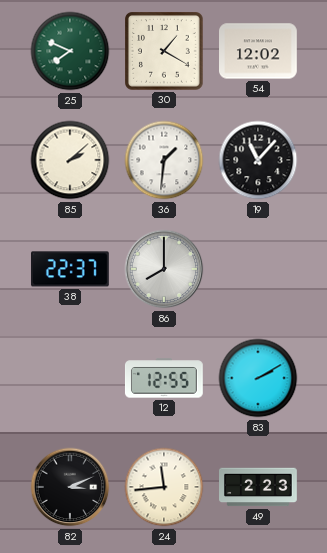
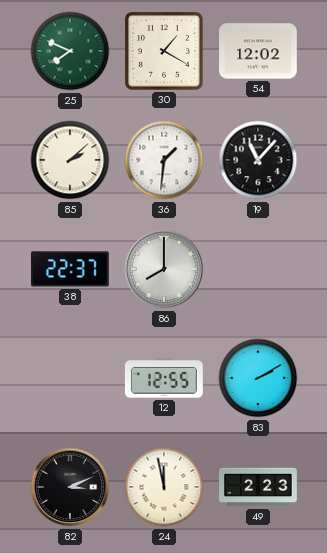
24: 11:44 -> 11:58 (164, 487)
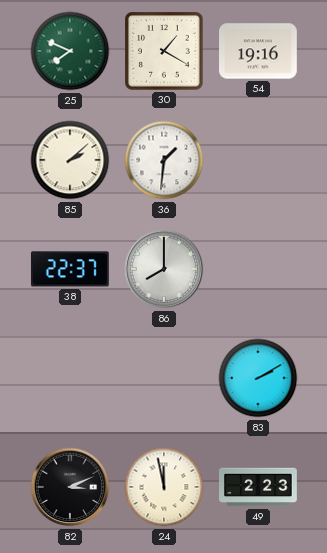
54: 12:02 -> 19:16 (259, 51)
19: 11:07 -> none (258, 160)
12: 12:55 -> none (164, 378)
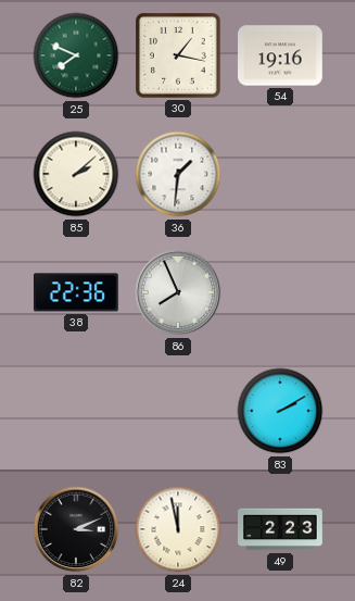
30: 1:20 -> 1:17 (179, 57)
38: 22:37 -> 22:36 (76, 292)
86: 8:00 -> 7:56 (178, 292)
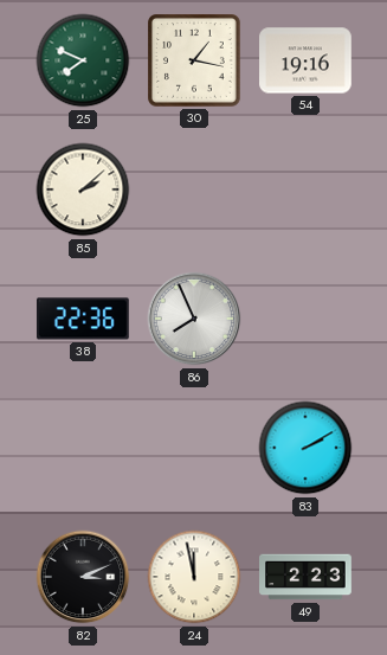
36: 1:31 -> none (178, 174)
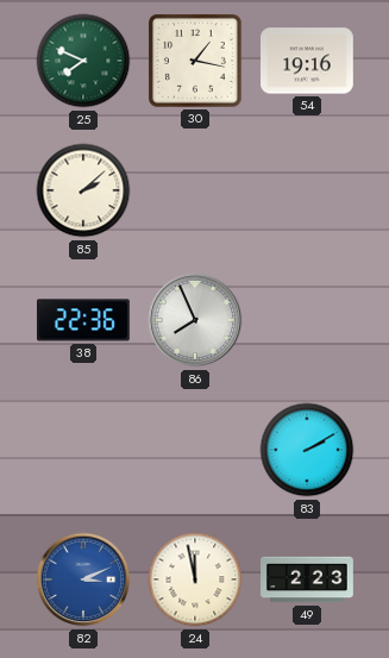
82 dial: black -> blue (83, 579)
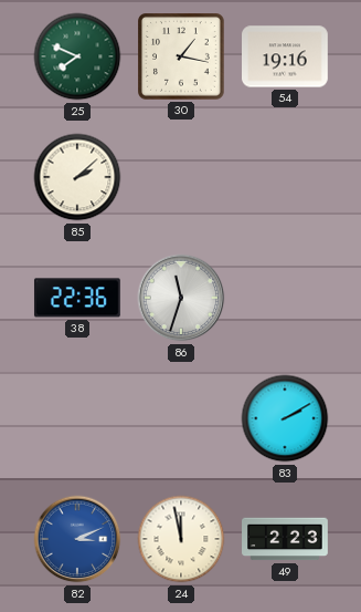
86: 7:56 -> 11:33 (181, 298)
